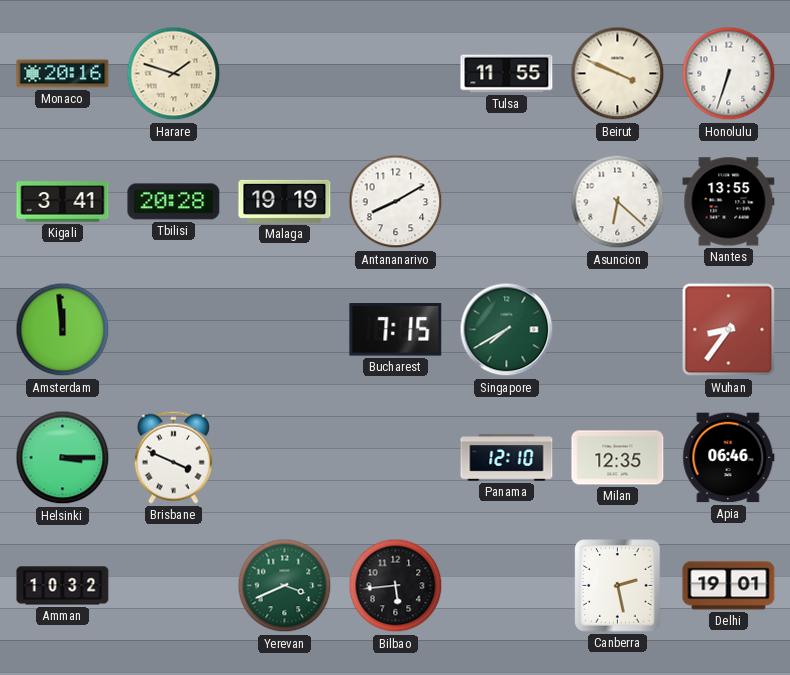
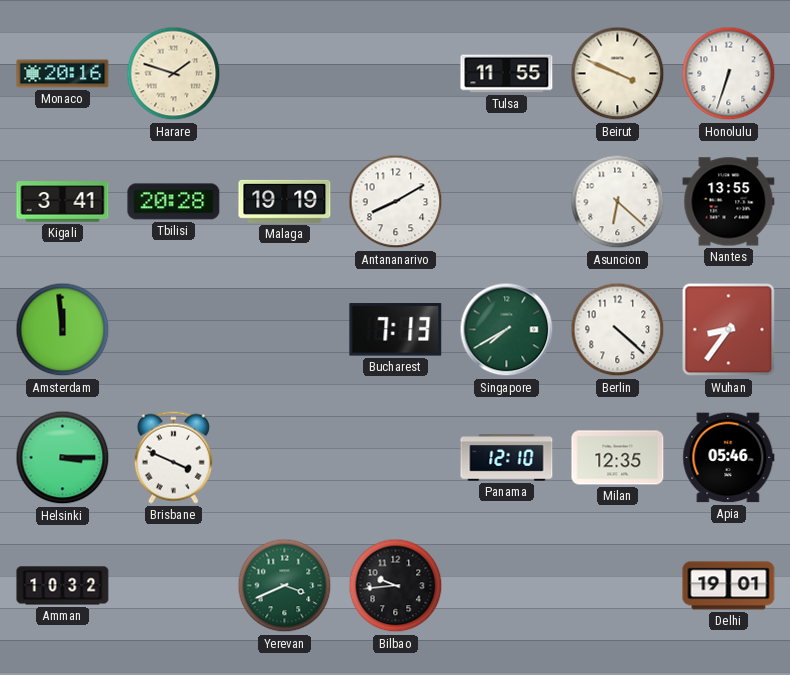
Bucharest: 7:15 -> 7:13 (396, 330)
Berlin: none -> 4:22 (618, 330)
Apia: 06:46 -> 05:46 (729, 458)
Bilbao: 5:44 -> 9:44 (396, 586)
Canberra: 2:28 -> none (618, 586)
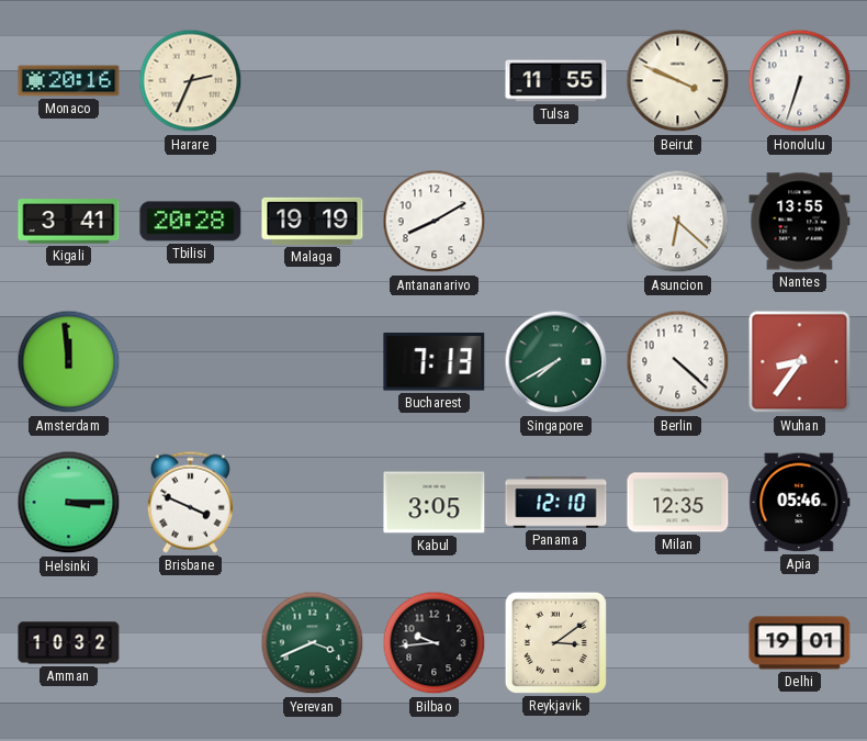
Harare: 1:48 -> 2:34 (191, 81)
Kabul: none -> 3:05 (435, 503)
Reykjavik: none -> 3:09 (555, 642)
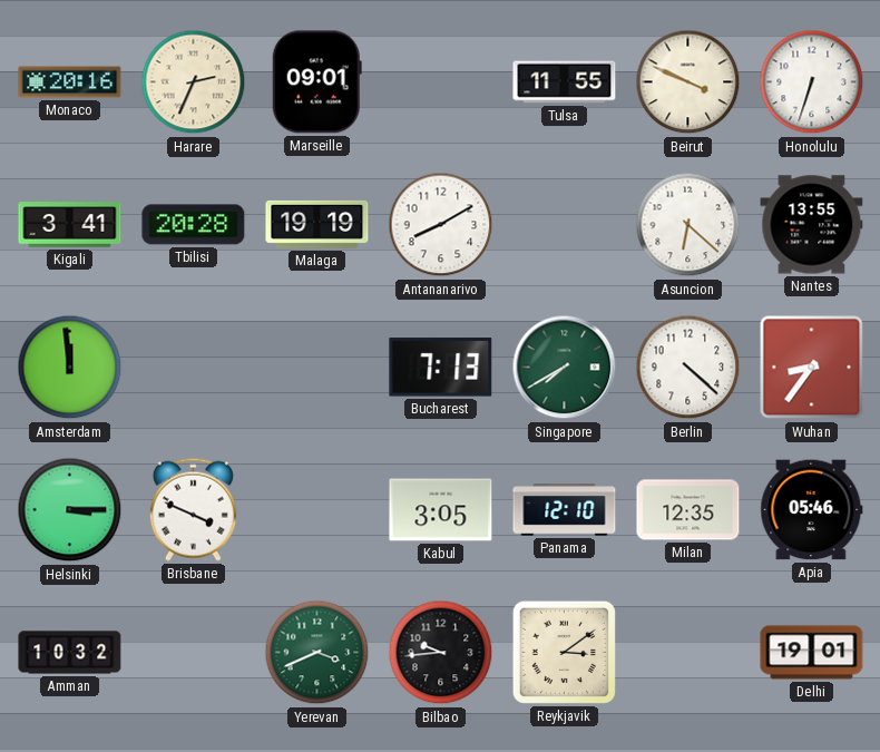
Marseille: none -> 09:01 (316, 82)
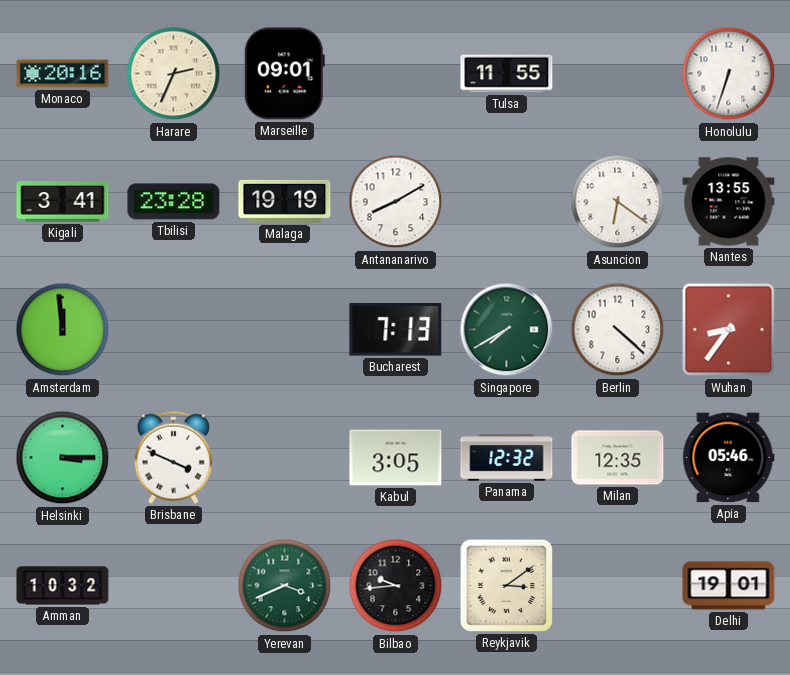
Beirut: 3:49 -> none (688, 82)
Tbilisi: 20:28 -> 23:28 (174, 202)
Asuncion: 6:22 -> 6:21 (618, 202)
Panama: 12:10 -> 12:32 (507, 458)
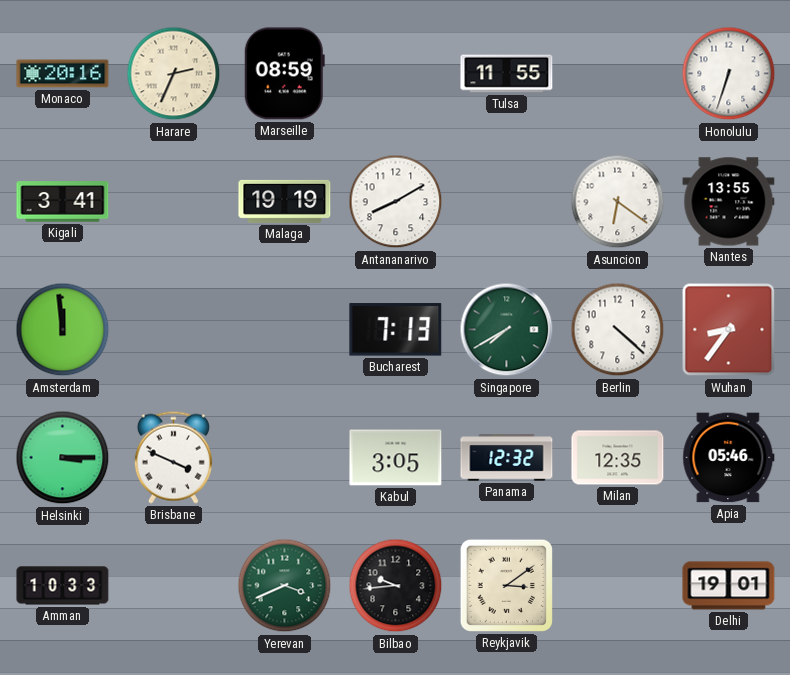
Marseille: 09:01 -> 08:59 (284, 74)
Tbilisi: 23:28 -> none (174, 202)
Amman: 10:32 -> 10:33 (63, 586)
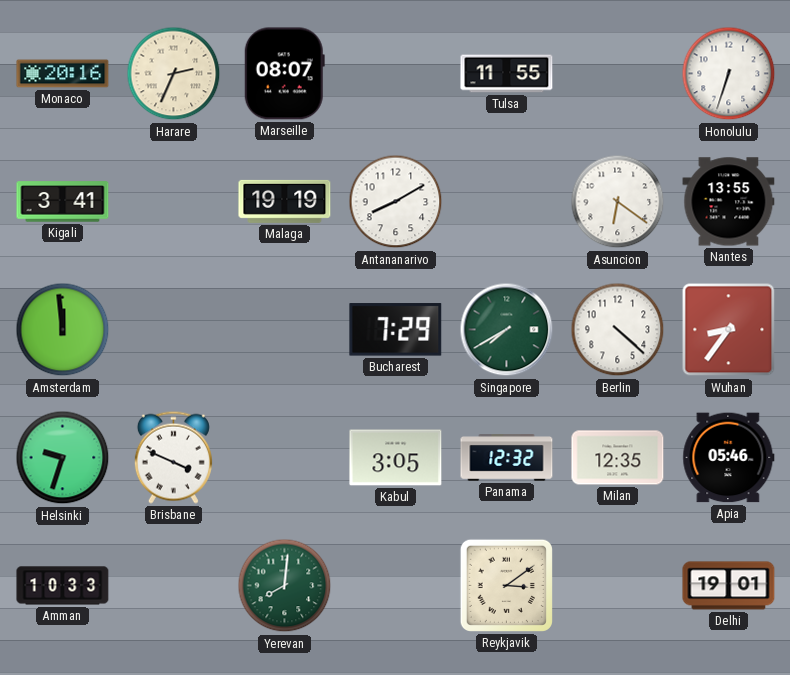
Marseille: 08:59 -> 08:07 (284, 74)
Bucharest: 7:13 -> 7:29 (396, 330)
Helsinki: 3:15 -> 9:33 (63, 458)
Yerevan: 3:41 -> 8:01 (285, 586)
Bilbao: 9:44 -> none (396, 586)
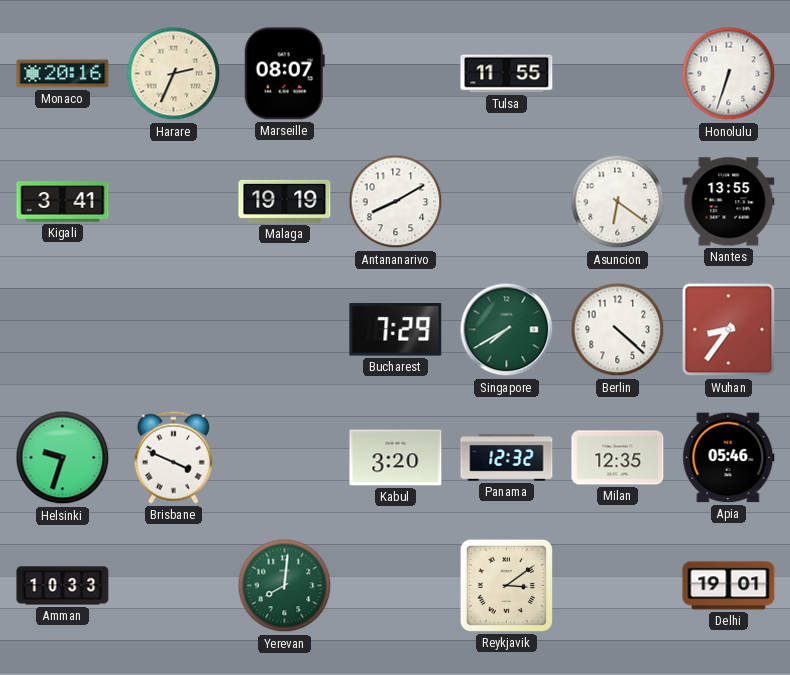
Amsterdam: 11:59 -> none (63, 330)
Kabul: 3:05 -> 3:20 (396, 458)
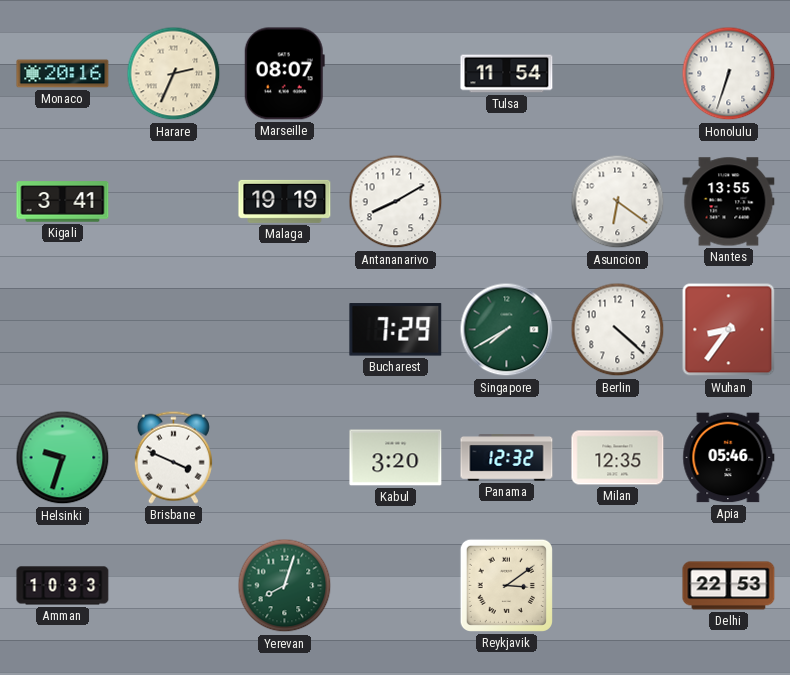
Tulsa: 11:55 -> 11:54 (507, 74)
Yerevan: 8:01 -> 8:03 (285, 586)
Delhi: 19:01 -> 22:53 (729, 586)
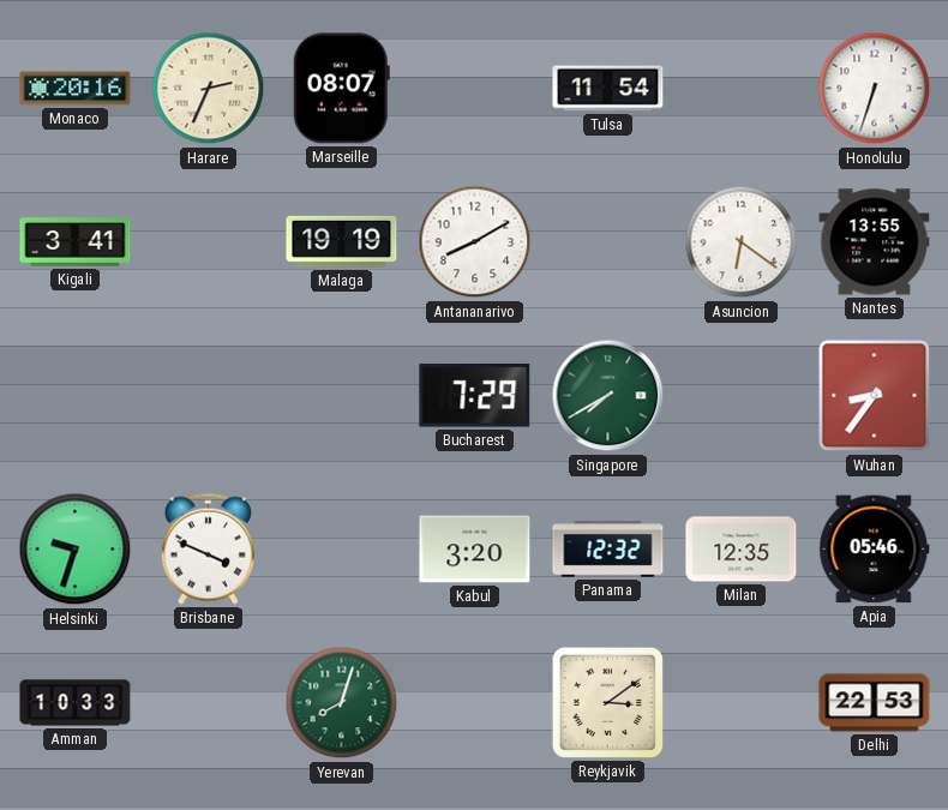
Berlin: 4:22 -> none (618, 330)
